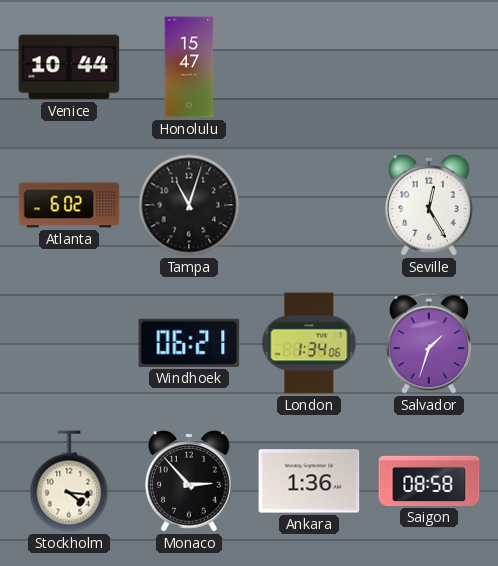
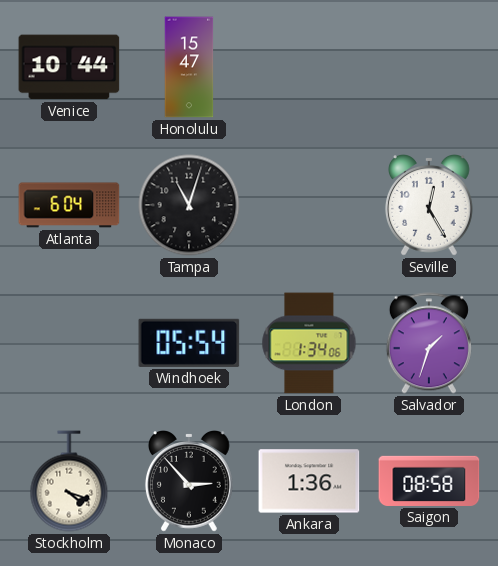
Atlanta: 6:02 -> 6:04 (69, 205)
Windhoek: 06:21 -> 05:54 (189, 343)
Stockholm: 4:16 -> 4:18 (69, 481)
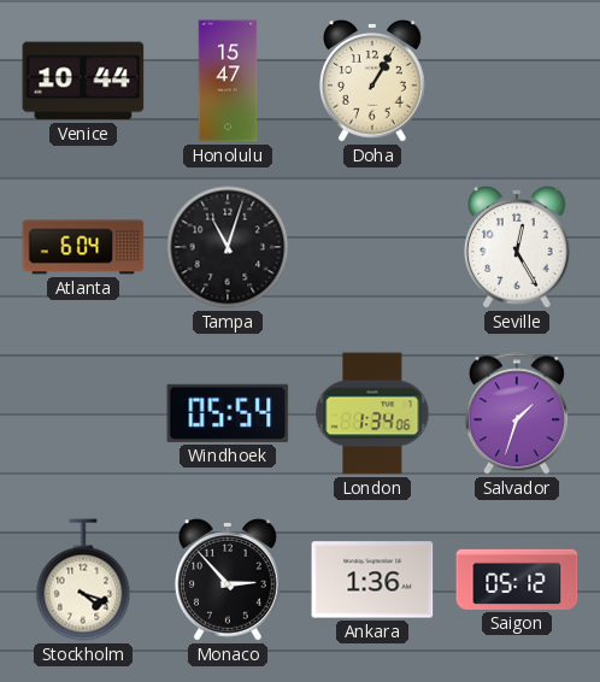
Doha: none -> 1:05 (372, 82)
Saigon: 08:58 -> 05:12 (517, 580)
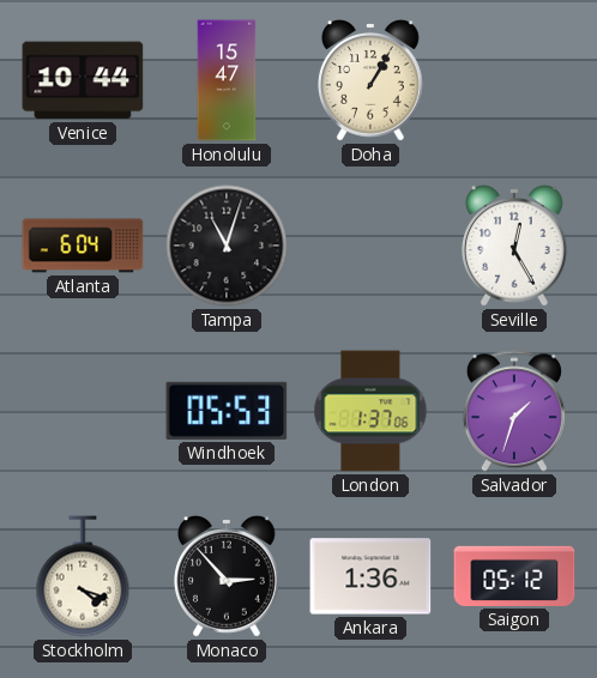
Windhoek: 05:54 -> 05:53 (227, 411)
London: 1:34 -> 1:37 (370, 411)
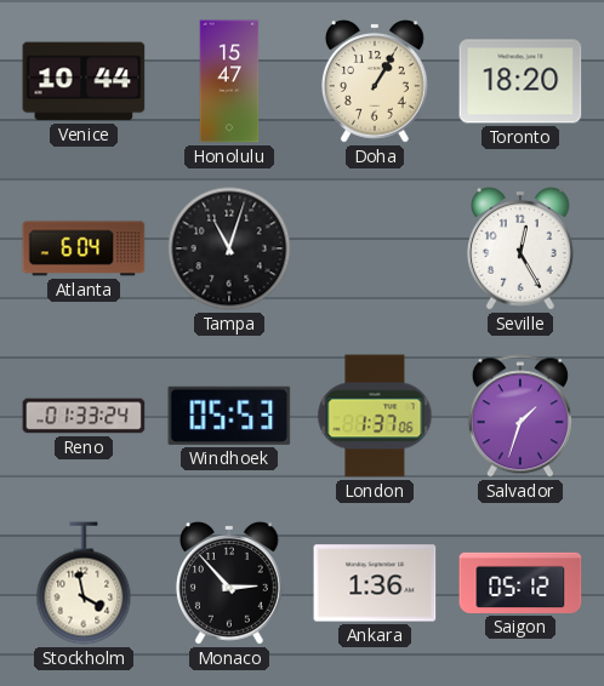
Toronto: none -> 18:20 (520, 81)
Reno: none -> 01:33 (84, 416)
Stockholm: 4:18 -> 3:58 (84, 583)
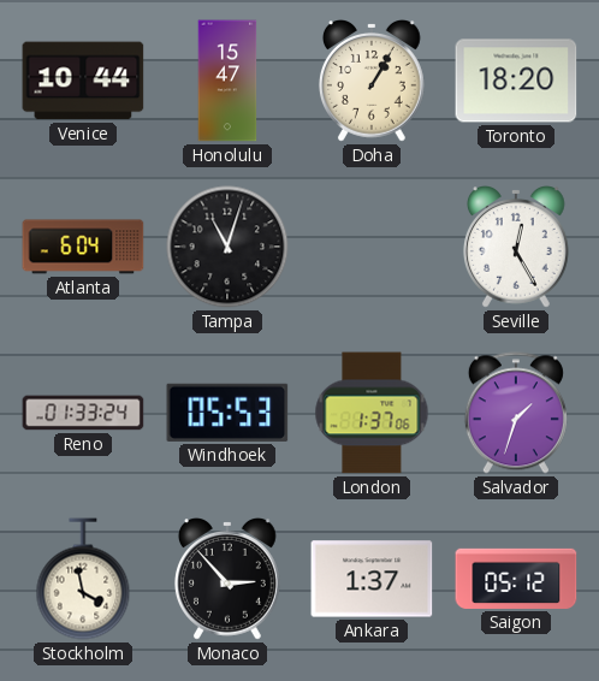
Ankara: 1:36 -> 1:37 (372, 579)
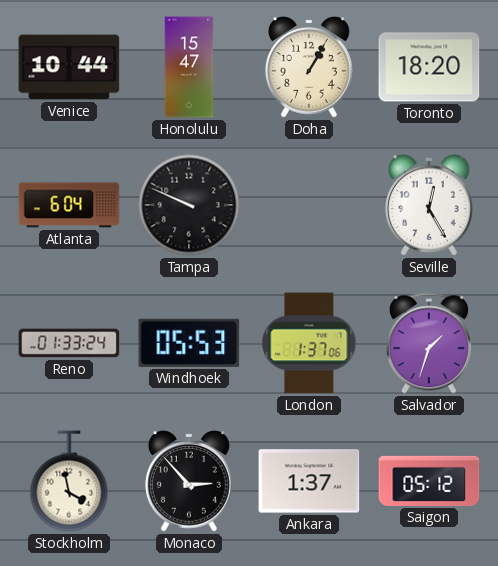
Tampa: 11:03 -> 9:49 (189, 205)
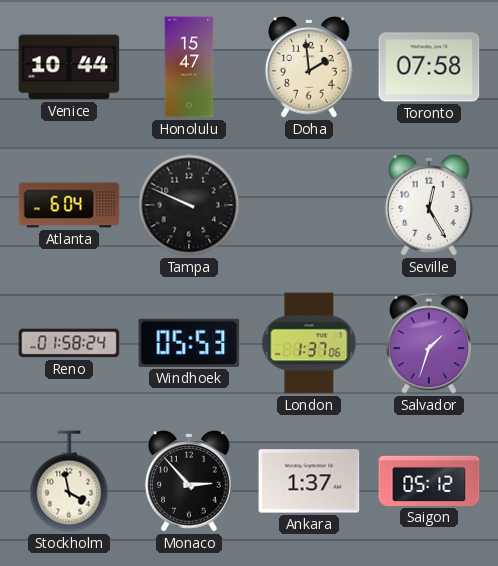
Doha: 1:05 -> 1:59 (309, 68)
Toronto: 18:20 -> 07:58 (429, 67)
Reno: 01:33 -> 01:58 (69, 343)
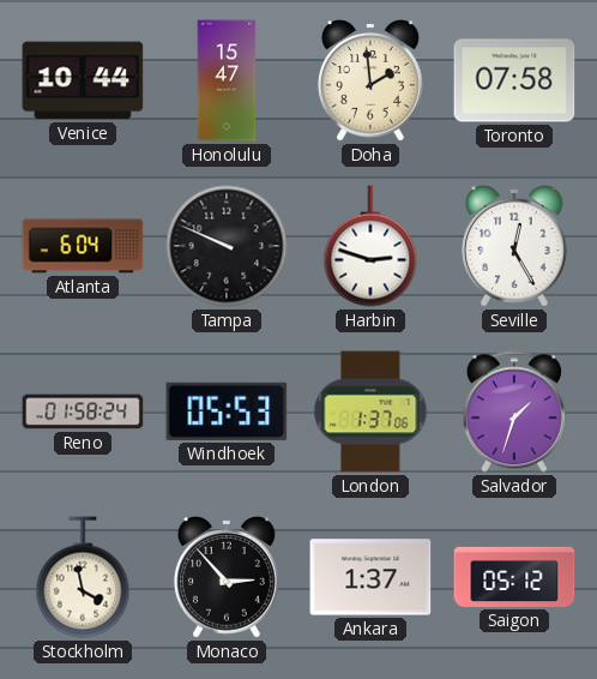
Harbin: none -> 2:48 (370, 246)
